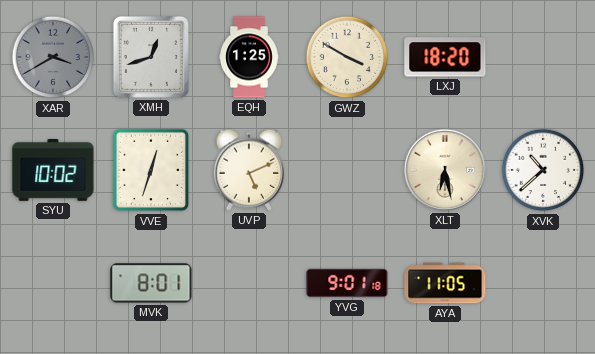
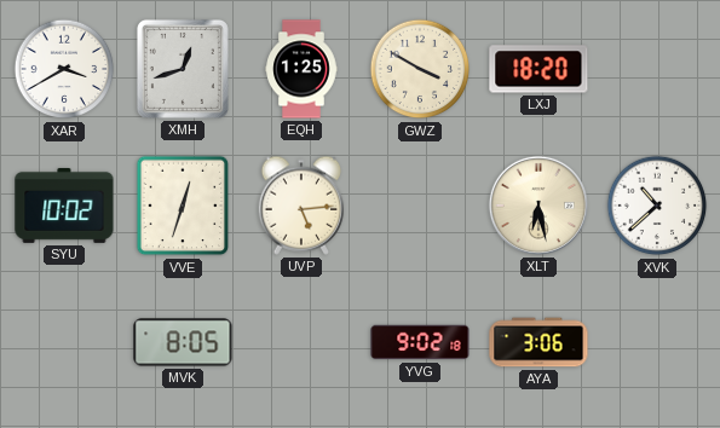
XAR dial: grey -> white (64, 69)
UVP: 5:11 -> 5:14 (301, 206)
MVK: 8:01 -> 8:05 (183, 342)
YVG: 9:01 -> 9:02 (420, 342)
AYA: 11:05 -> 3:06 (538, 342)
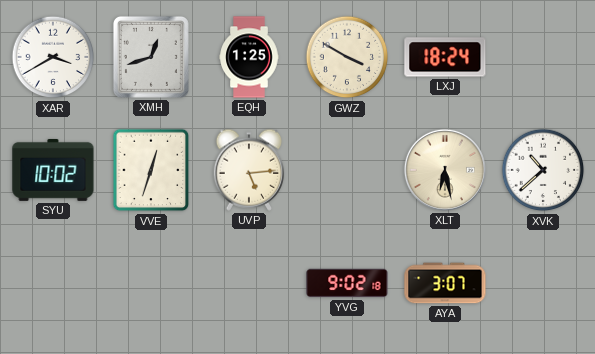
LXJ: 18:20 -> 18:24 (445, 57)
MVK: 8:05 -> none (183, 342)
AYA: 3:06 -> 3:07 (445, 283)
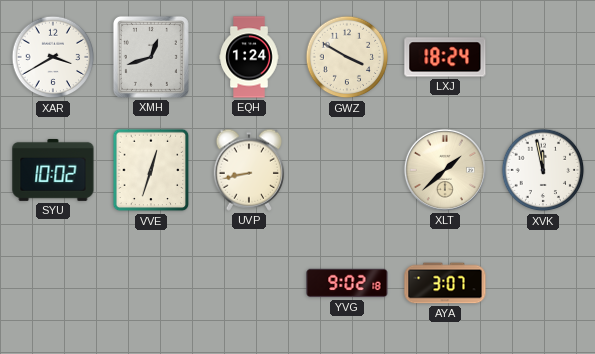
EQH: 1:25 -> 1:24 (249, 57)
UVP: 5:14 -> 8:43 (249, 170)
XLT: 6:28 -> 1:38 (445, 170)
XVK: 10:38 -> 11:58 (543, 170)
